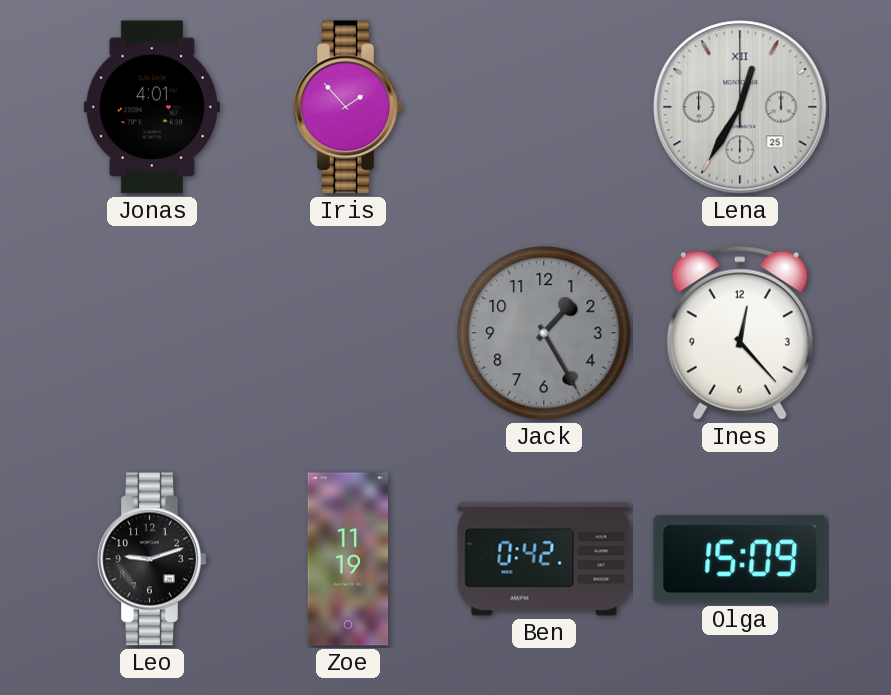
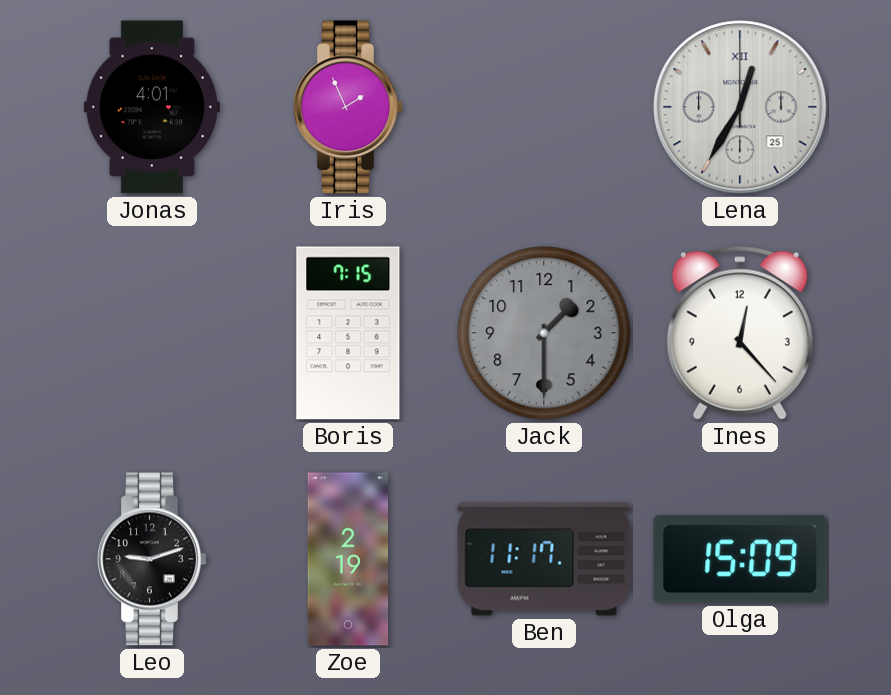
Iris: 1:53 -> 1:56 (348, 107)
Boris: none -> 7:15 (348, 333)
Jack: 1:25 -> 1:30 (544, 333)
Zoe: 11:19 -> 2:19 (348, 559)
Ben: 0:42 -> 11:17 (544, 559)
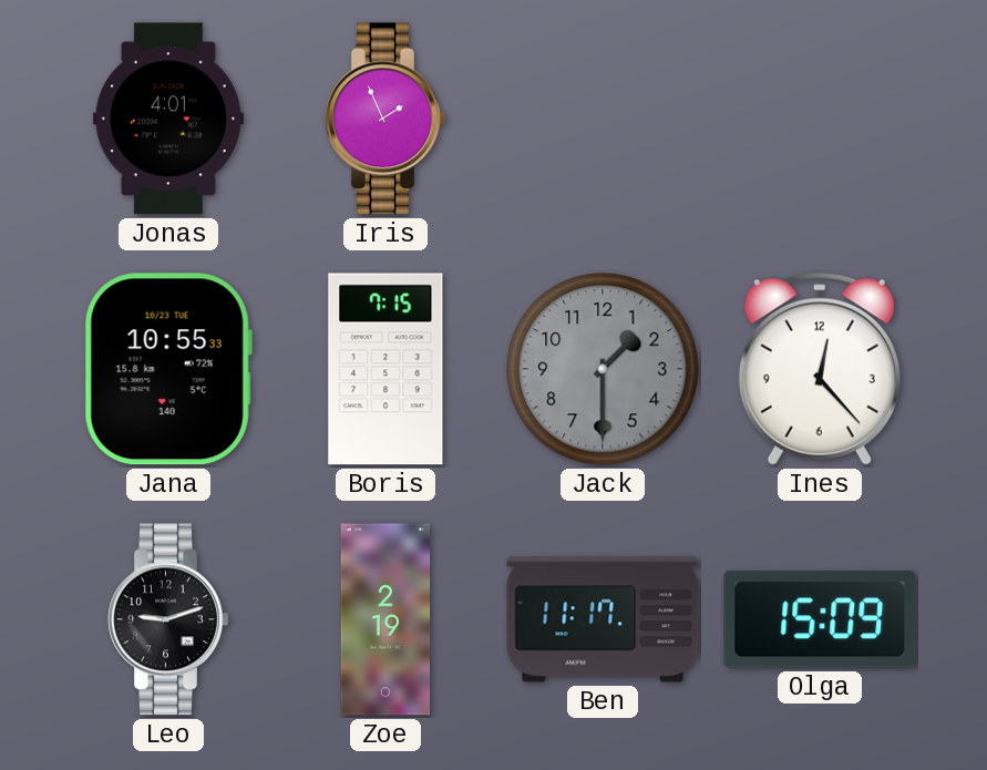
Lena: 12:35 -> none (740, 107)
Jana: none -> 10:55 (168, 369)
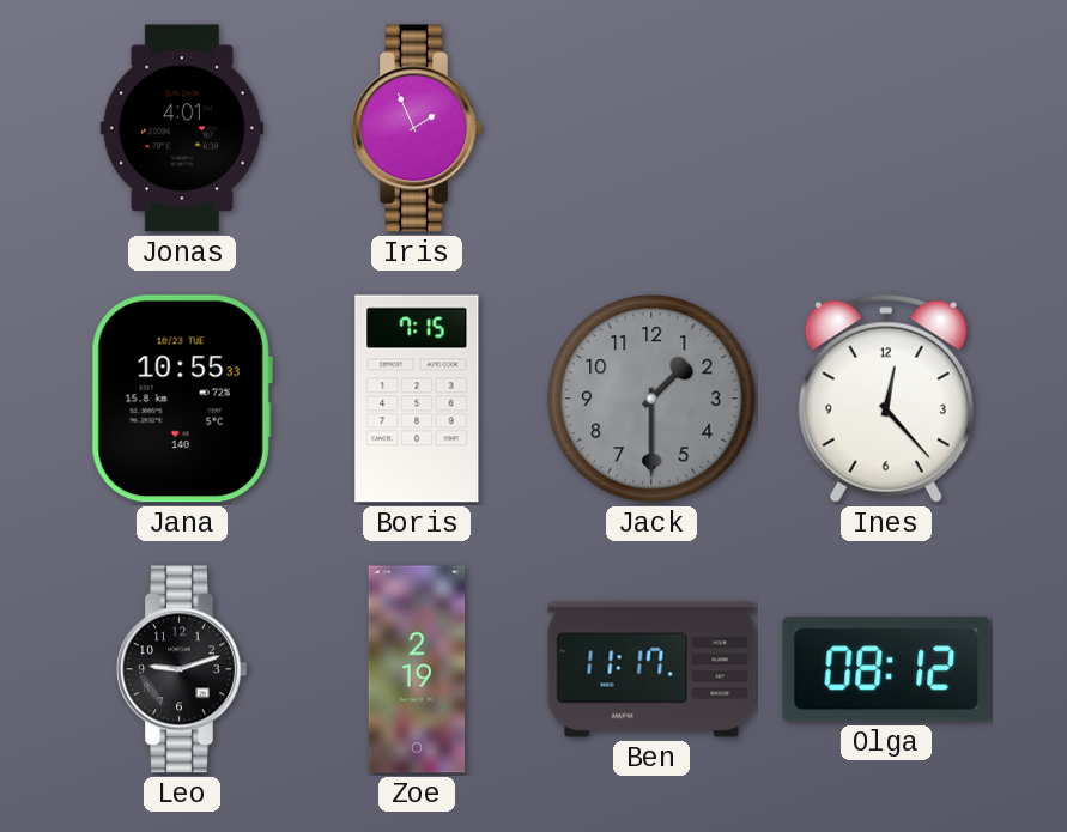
Olga: 15:09 -> 08:12 (886, 669)
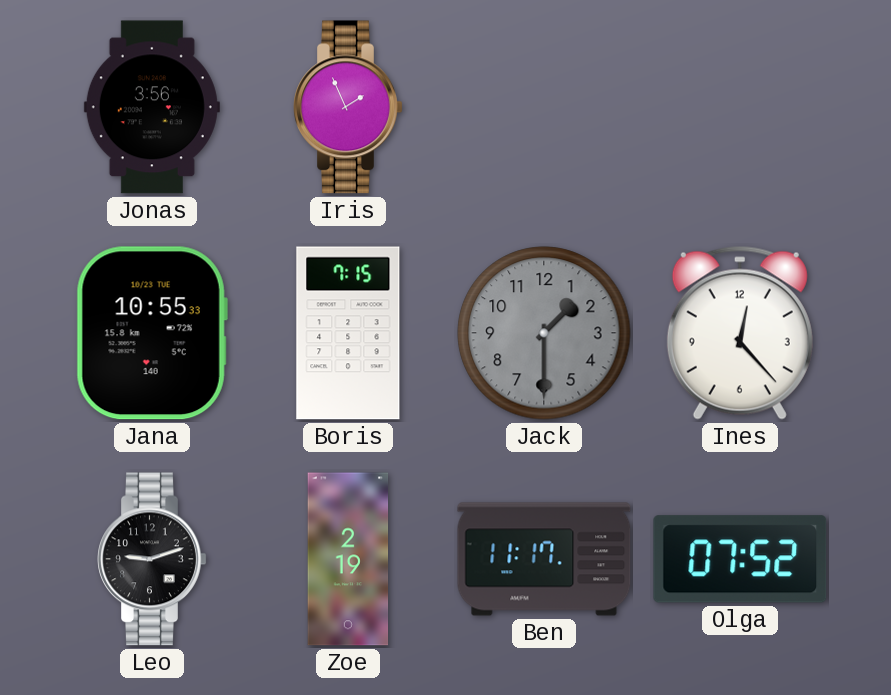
Jonas: 4:01 -> 3:56 (152, 107)
Olga: 08:12 -> 07:52 (740, 559)
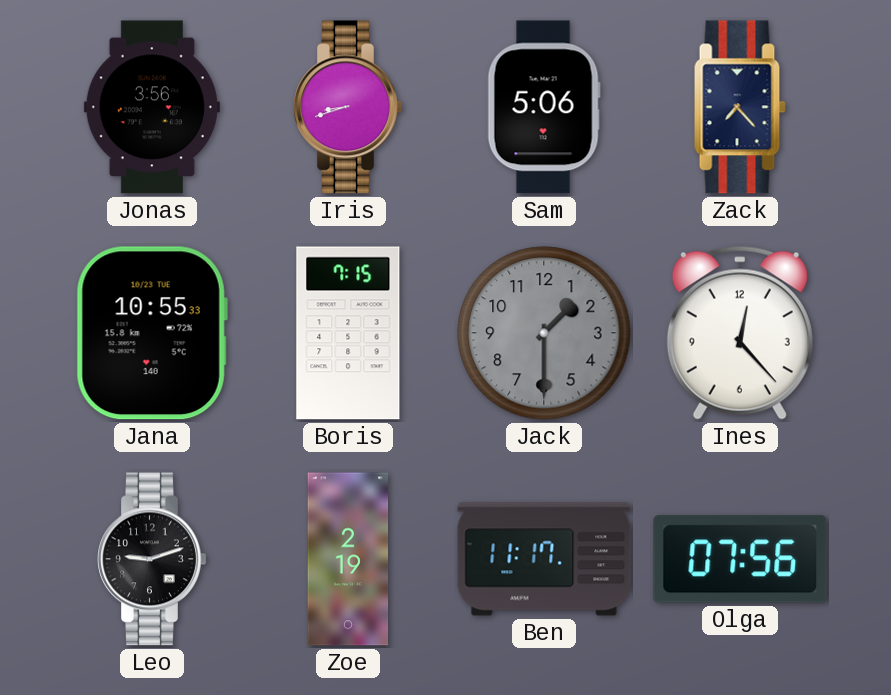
Iris: 1:56 -> 8:42 (348, 107)
Sam: none -> 5:06 (544, 107)
Zack: none -> 7:23 (740, 107)
Olga: 07:52 -> 07:56 (740, 559)
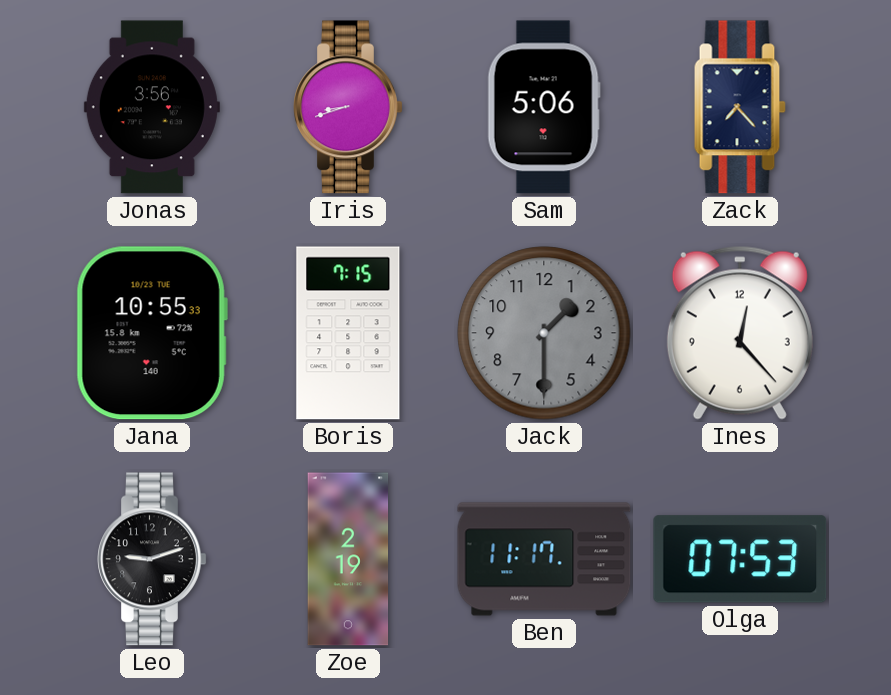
Olga: 07:56 -> 07:53 (740, 559)
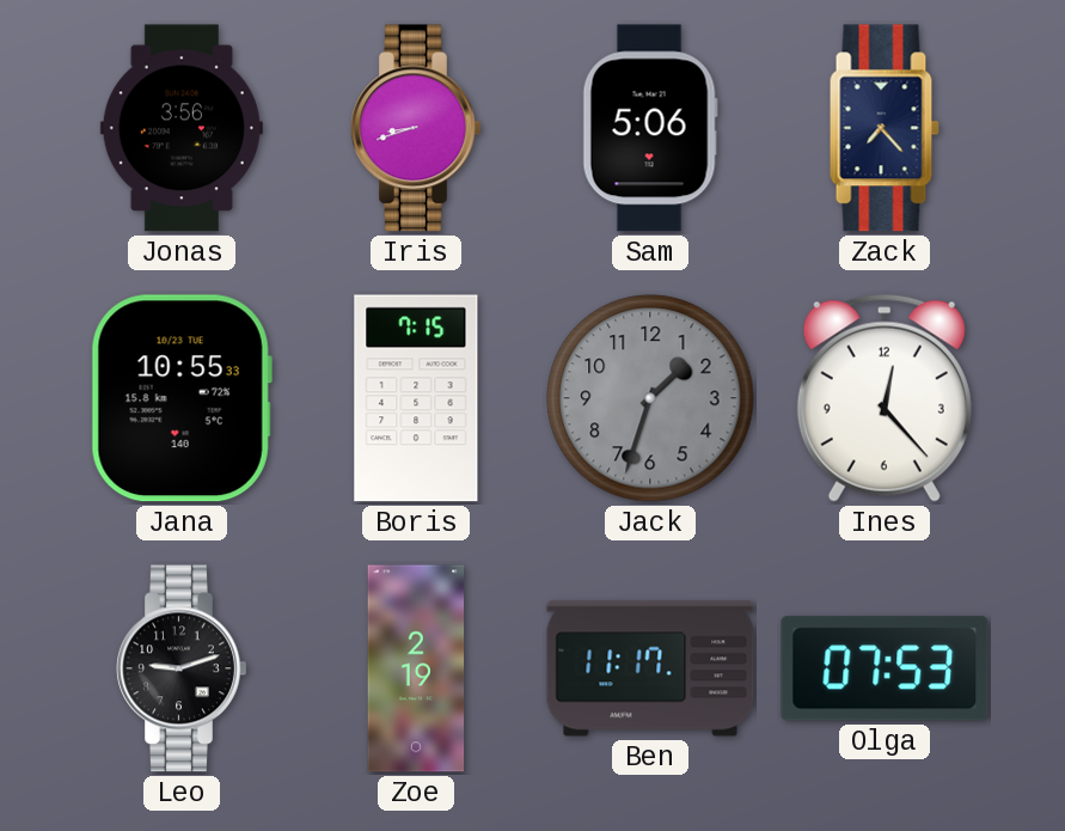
Jack: 1:30 -> 1:33 (650, 398)
